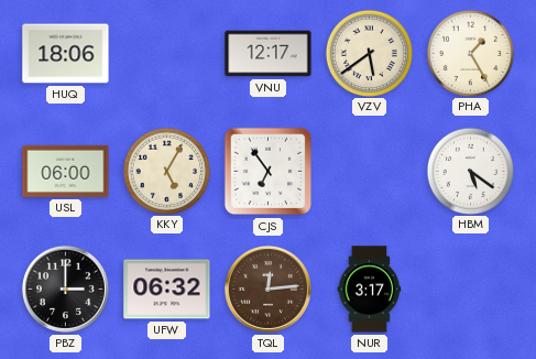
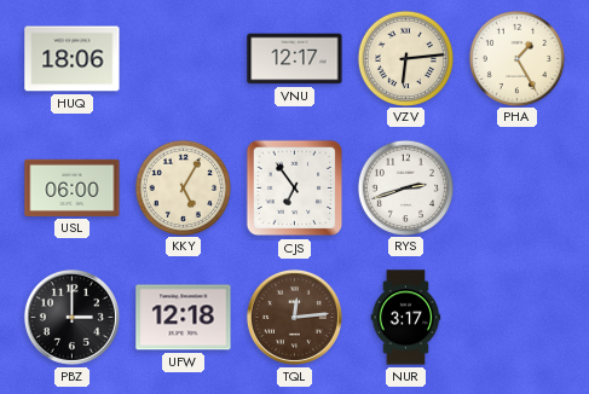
VZV: 5:39 -> 6:14 (405, 58)
RYS: none -> 2:42 (405, 187)
HBM: 5:21 -> none (470, 171)
UFW: 06:32 -> 12:18 (184, 318)
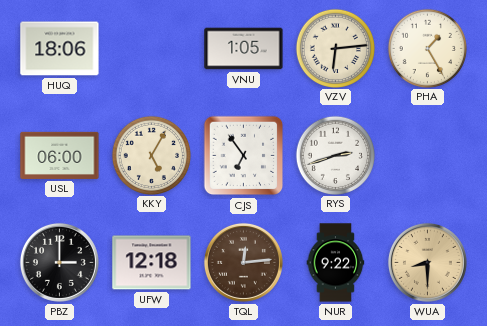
VNU: 12:17 -> 1:05 (244, 49)
NUR: 3:17 -> 9:22 (336, 263)
WUA: none -> 8:30 (427, 262)
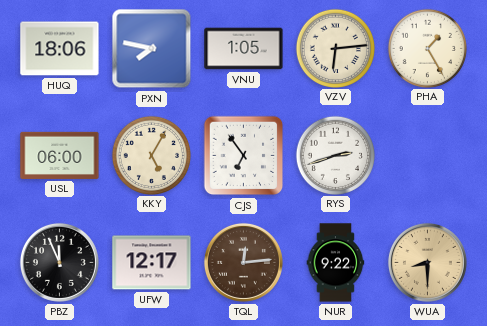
PXN: none -> 7:47 (152, 49)
PBZ: 3:00 -> 11:56 (59, 262)
UFW: 12:18 -> 12:17 (152, 263)
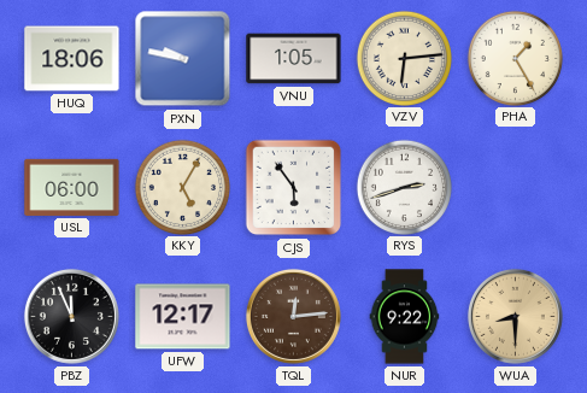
PXN: 7:47 -> 9:47 (183, 59)
CJS: 6:54 -> 5:54 (294, 188)
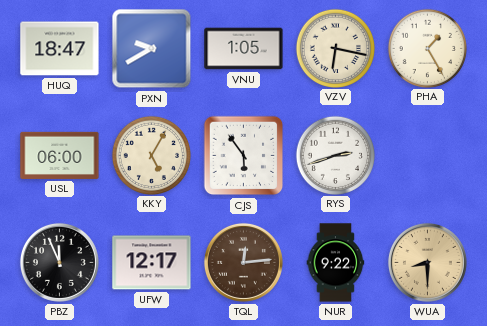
HUQ: 18:06 -> 18:47 (60, 49)
PXN: 9:47 -> 9:40 (152, 49)
VZV: 6:14 -> 6:17 (335, 48)
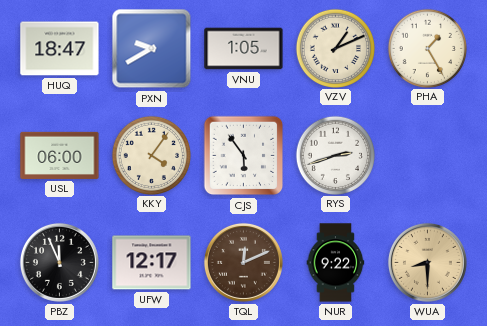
VZV: 6:17 -> 1:11 (335, 48)
KKY: 5:05 -> 4:06 (151, 155)
TQL: 12:14 -> 12:11 (243, 262)
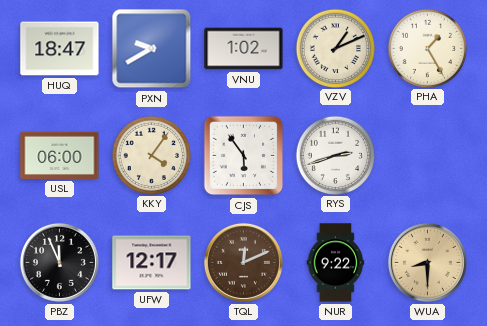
VNU: 1:05 -> 1:02 (244, 49)
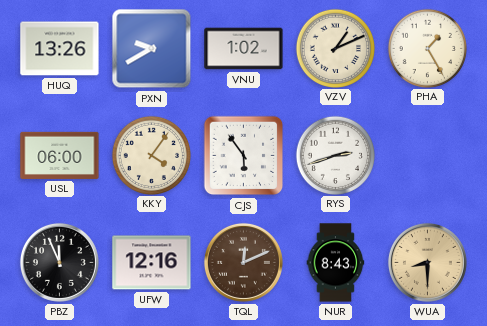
HUQ: 18:47 -> 13:26 (60, 49)
UFW: 12:17 -> 12:16 (152, 263)
NUR: 9:22 -> 8:43 (336, 263)
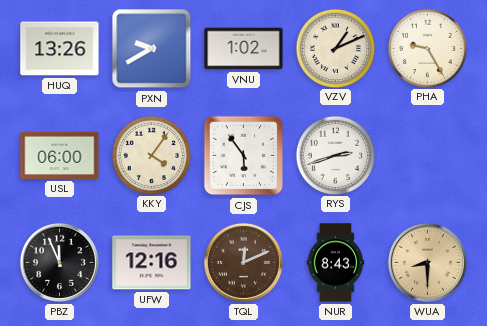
PHA: 1:25 -> 9:25 (427, 48)
